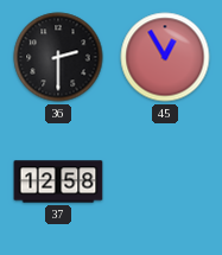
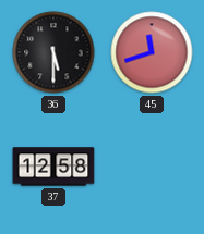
36: 2:30 -> 5:30 (53, 52)
45: 12:55 -> 11:42 (152, 52)
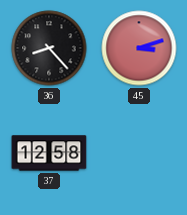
36: 5:30 -> 8:23 (49, 48)
45: 11:42 -> 3:12 (139, 48)
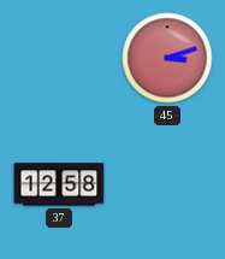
36: 8:23 -> none (49, 48)
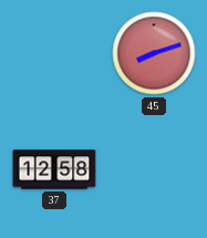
45: 3:12 -> 8:12 (154, 53)
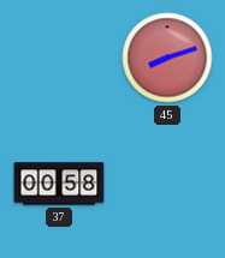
37: 12:58 -> 00:58 (59, 184)
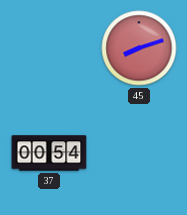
37: 00:58 -> 00:54 (49, 153)
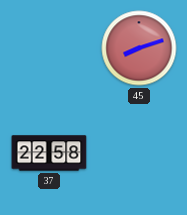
37: 00:54 -> 22:58 (49, 153)
